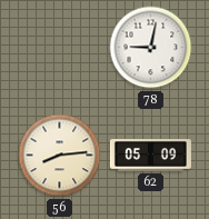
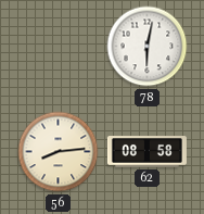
78: 9:02 -> 6:02 (148, 47)
62: 05:09 -> 08:58 (146, 152)
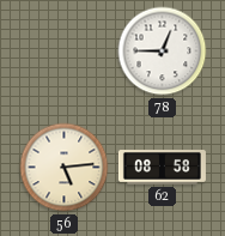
78: 6:02 -> 12:45 (163, 52)
56: 8:14 -> 5:14 (65, 168)
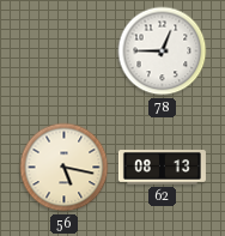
56: 5:14 -> 5:17 (65, 168)
62: 08:58 -> 08:13 (162, 168)
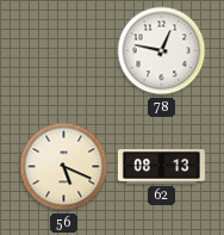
78: 12:45 -> 12:47 (162, 51)
56: 5:17 -> 5:19 (64, 167)
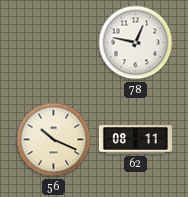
56: 5:19 -> 10:19 (54, 140)
62: 08:13 -> 08:11 (135, 140)
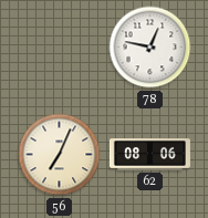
56: 10:19 -> 7:04 (60, 155)
62: 08:11 -> 08:06 (149, 155)
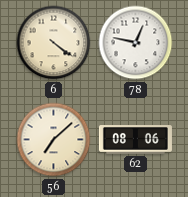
6: none -> 4:21 (54, 43)
56: 7:04 -> 7:08 (54, 140)
